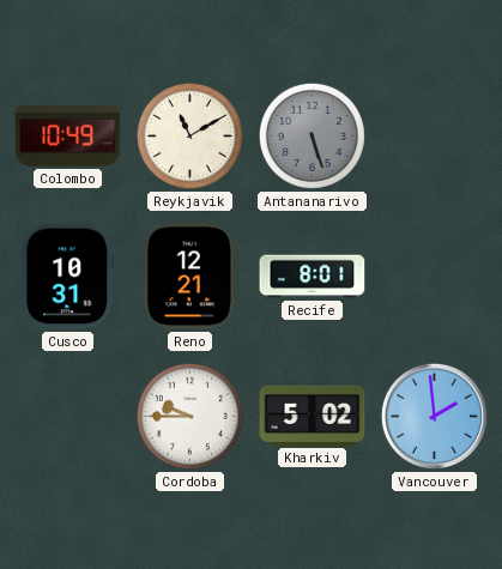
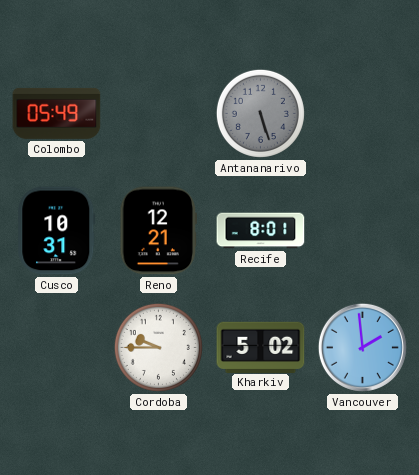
Colombo: 10:49 -> 05:49 (57, 113)
Reykjavik: 11:10 -> none (189, 135)
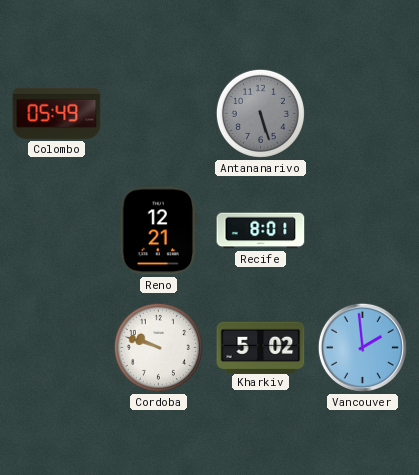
Cusco: 10:31 -> none (57, 231)
Cordoba: 9:45 -> 9:48 (158, 347)
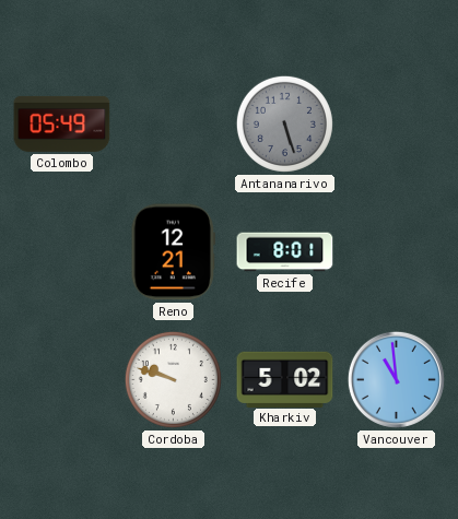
Vancouver: 1:59 -> 10:59 (396, 379)
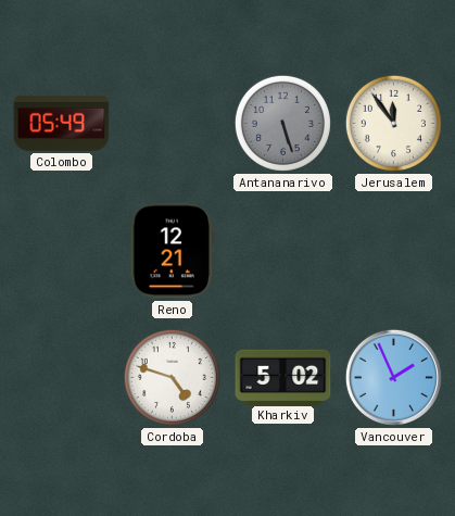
Jerusalem: none -> 11:54 (393, 123)
Recife: 8:01 -> none (285, 252)
Cordoba: 9:48 -> 4:48 (172, 377)
Vancouver: 10:59 -> 1:56 (393, 377)
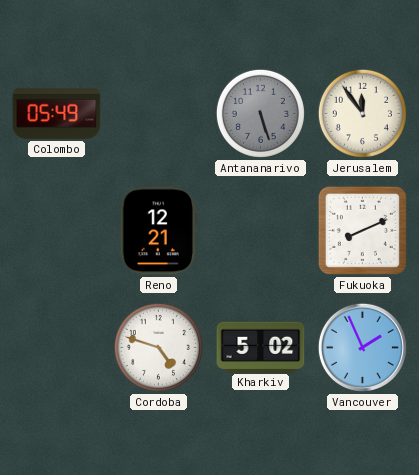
Fukuoka: none -> 8:11 (362, 230)
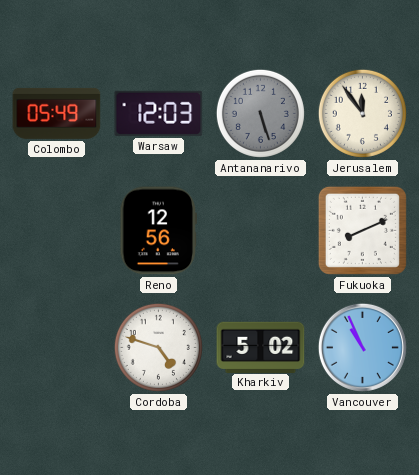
Warsaw: none -> 12:03 (159, 113)
Reno: 12:21 -> 12:56 (158, 231)
Vancouver: 1:56 -> 10:56 (362, 347)
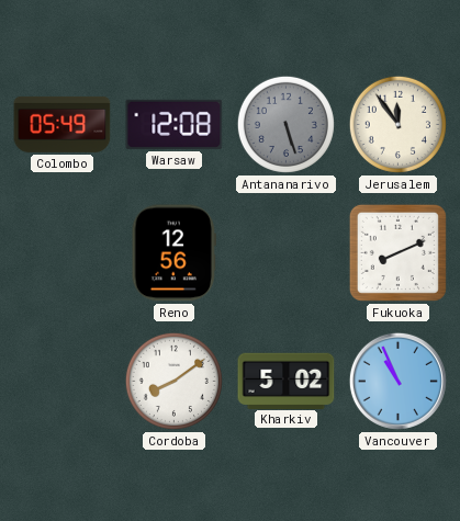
Warsaw: 12:03 -> 12:08 (175, 124)
Cordoba: 4:48 -> 8:09 (173, 381)
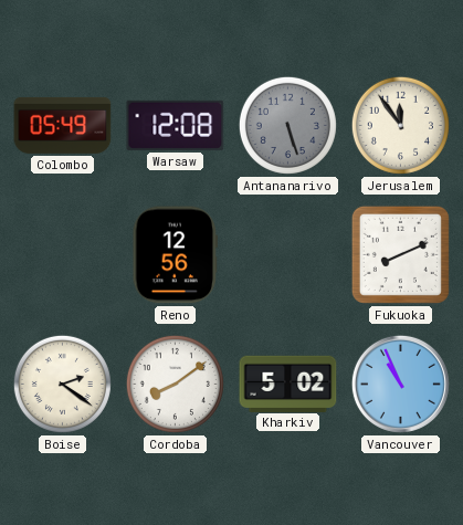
Boise: none -> 2:21 (62, 384)
